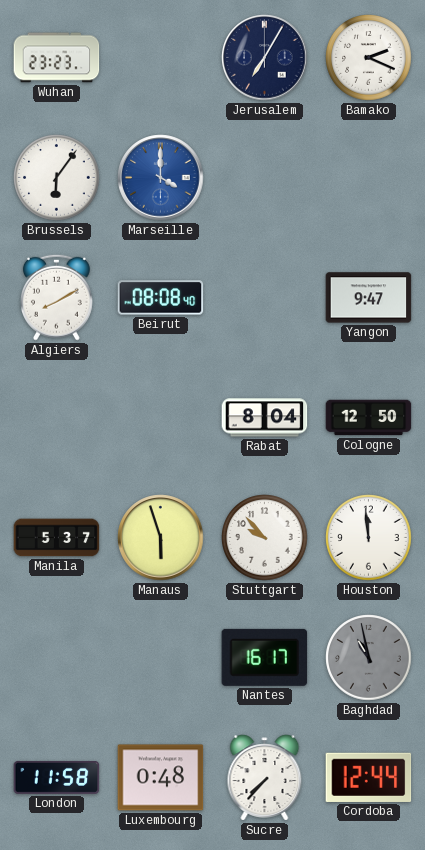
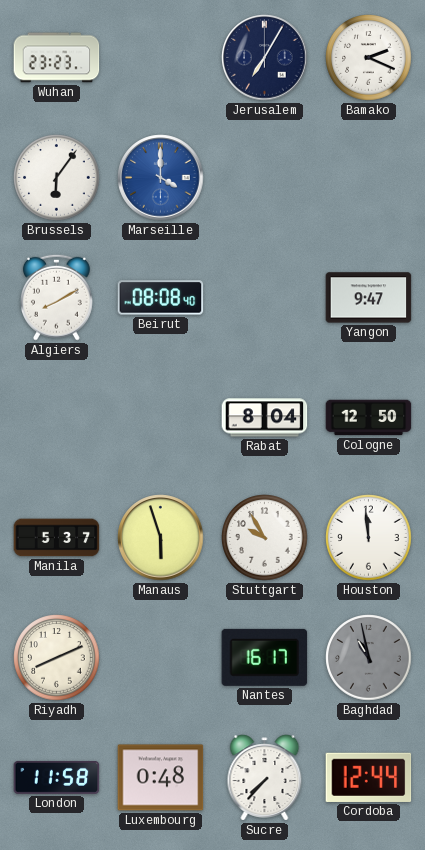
Stuttgart: 9:53 -> 9:55 (265, 538)
Riyadh: none -> 8:11 (57, 658)
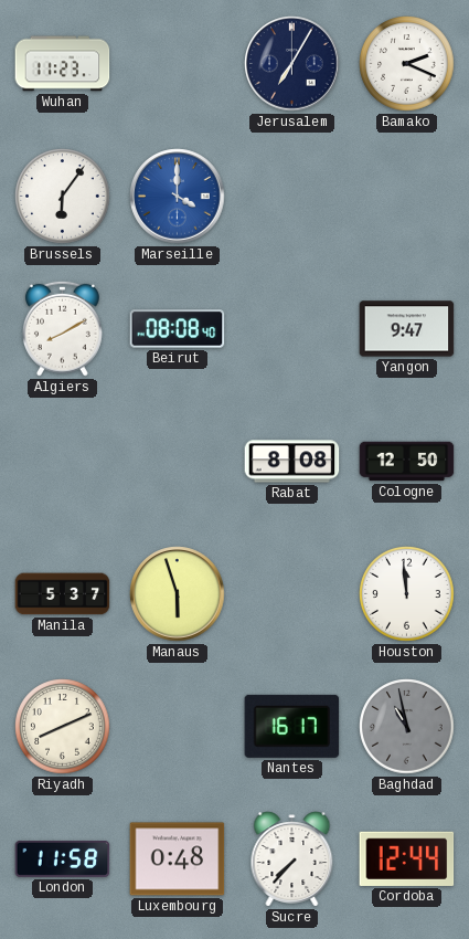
Wuhan: 23:23 -> 11:23 (63, 64)
Rabat: 8:04 -> 8:08 (292, 462)
Stuttgart: 9:55 -> none (265, 538)
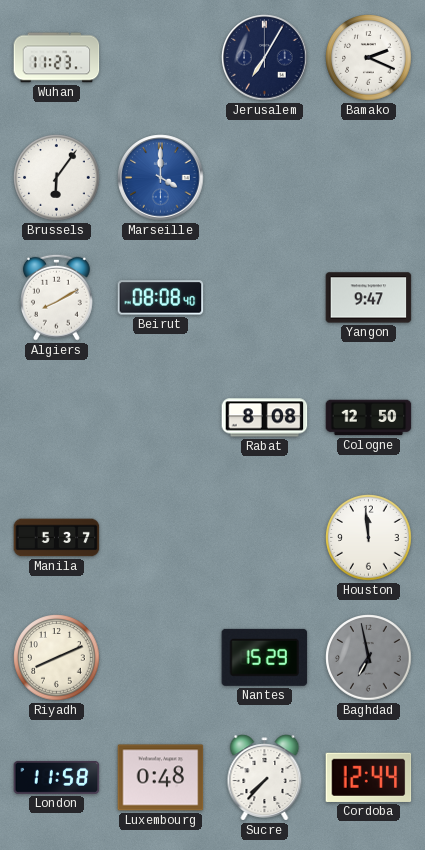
Manaus: 5:57 -> none (178, 594)
Nantes: 16:17 -> 15:29 (265, 657)
Baghdad: 10:58 -> 6:58 (369, 658)
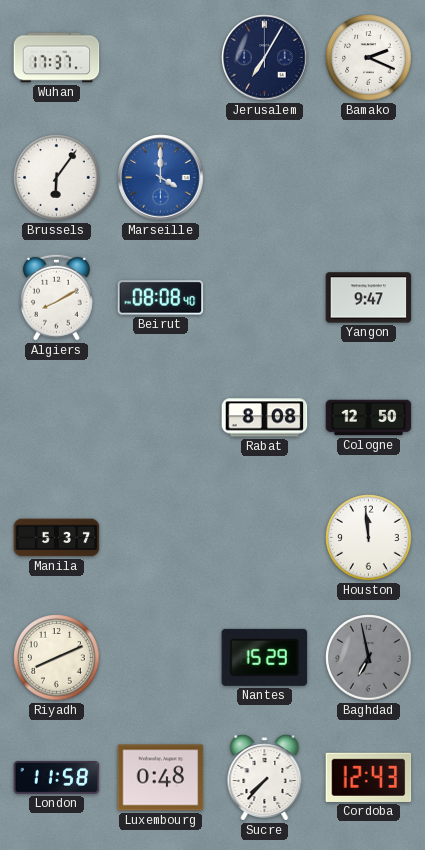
Wuhan: 11:23 -> 17:37 (57, 58)
Cordoba: 12:44 -> 12:43 (369, 777)
